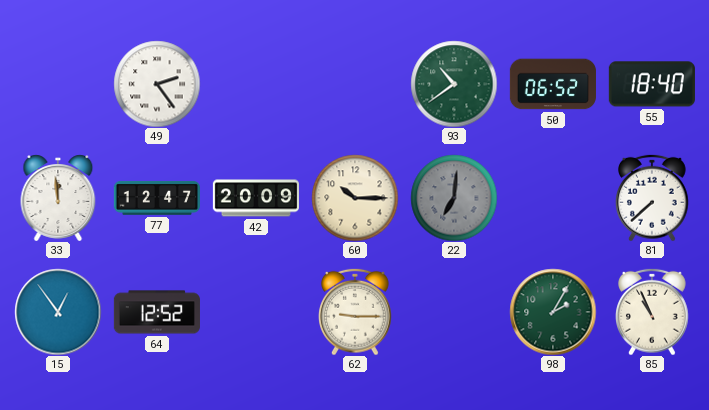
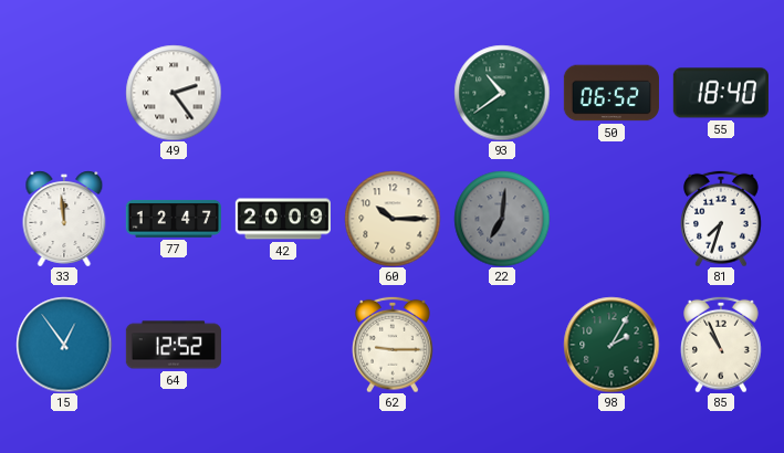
81: 7:38 -> 7:33 (722, 219)
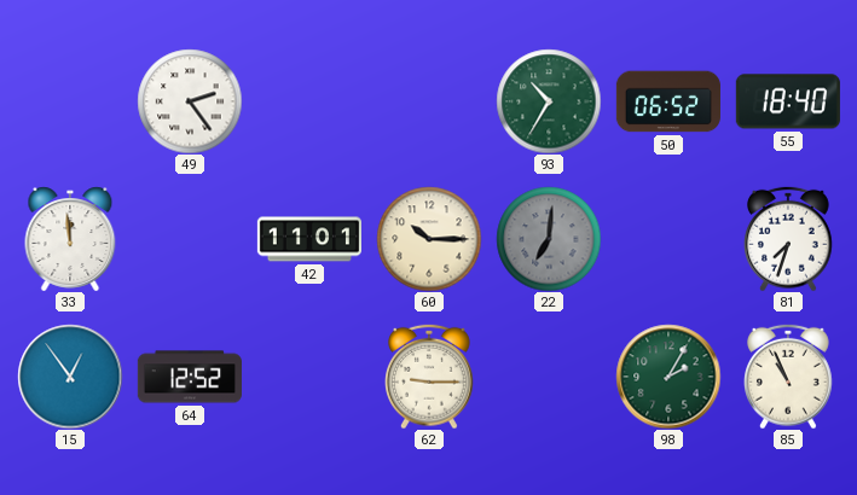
93: 10:39 -> 10:35 (549, 101)
77: 12:47 -> none (174, 219)
42: 20:09 -> 11:01 (308, 239)
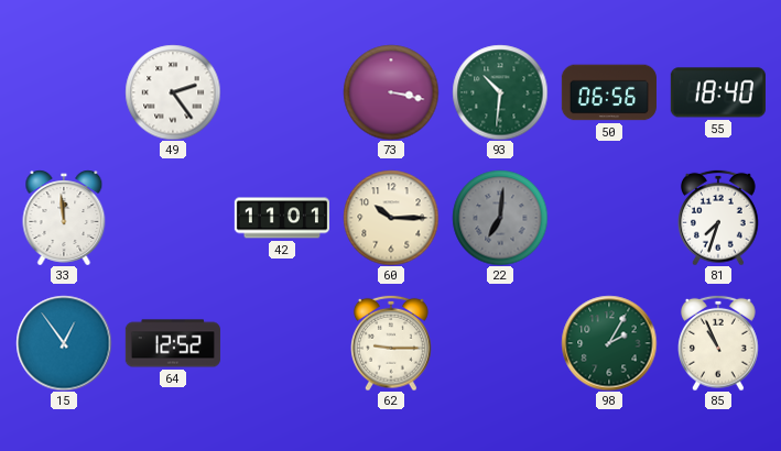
73: none -> 3:17 (391, 92)
93: 10:35 -> 10:31 (500, 92)
50: 06:52 -> 06:56 (609, 92)
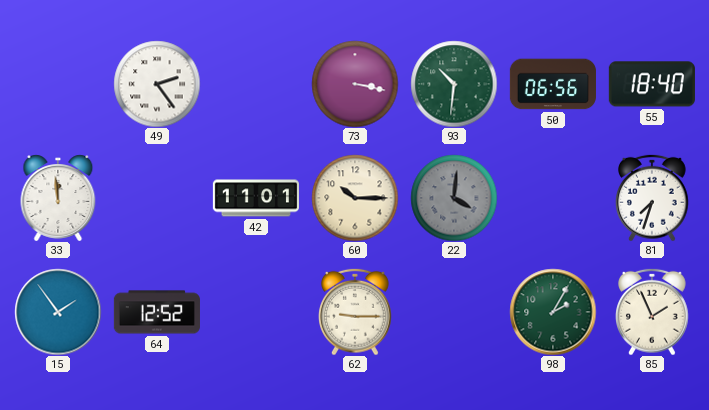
22: 7:01 -> 4:01 (454, 198)
15: 12:54 -> 1:54 (58, 312)
85: 10:56 -> 1:56 (653, 312)
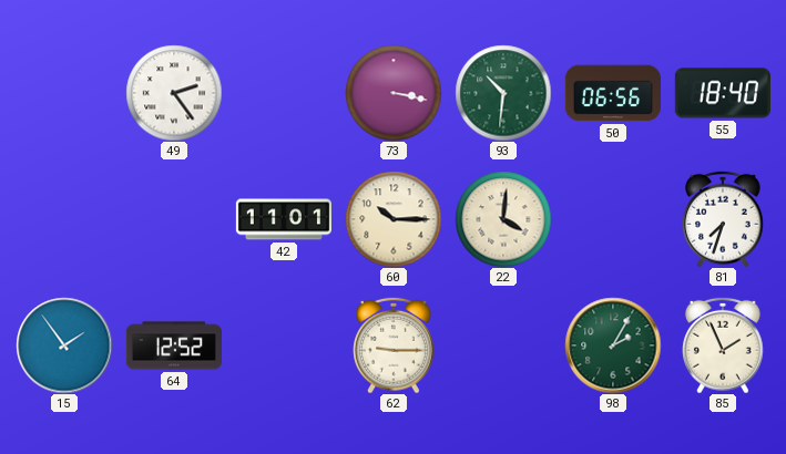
33: 11:59 -> none (58, 198)
22 dial: grey -> cream (503, 219)
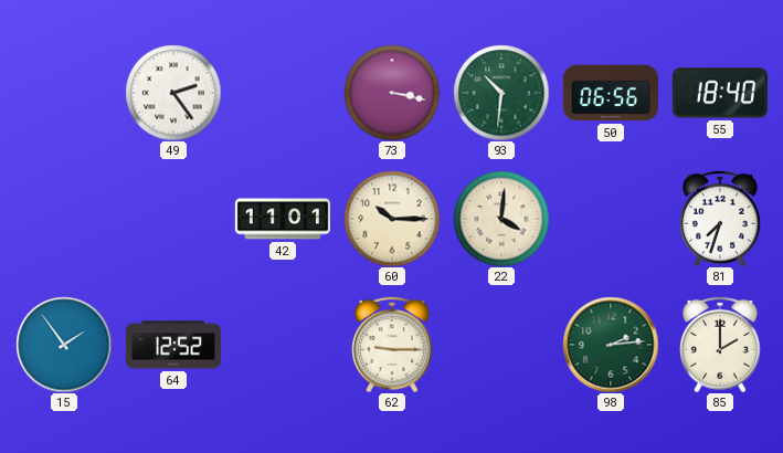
98: 2:05 -> 2:14 (611, 345)
85: 1:56 -> 2:00 (721, 345)
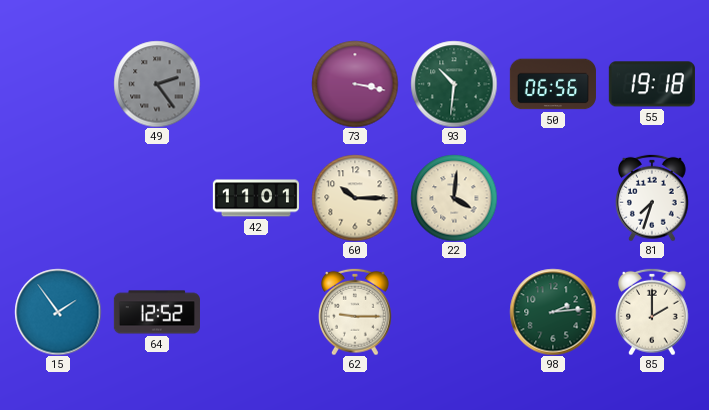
49 dial: white -> grey (157, 84)
55: 18:40 -> 19:18 (652, 84)
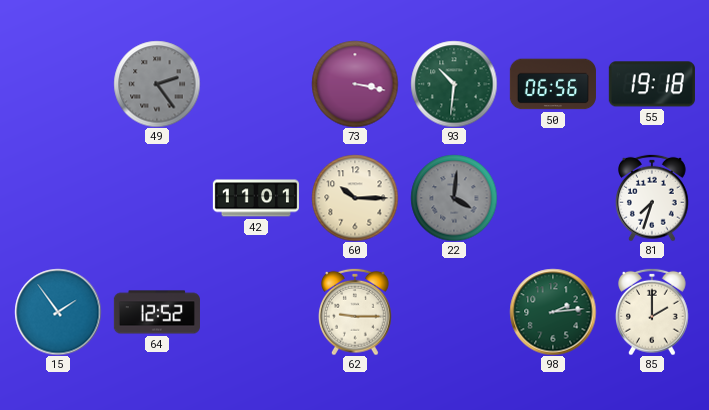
22 dial: cream -> grey (454, 198)
